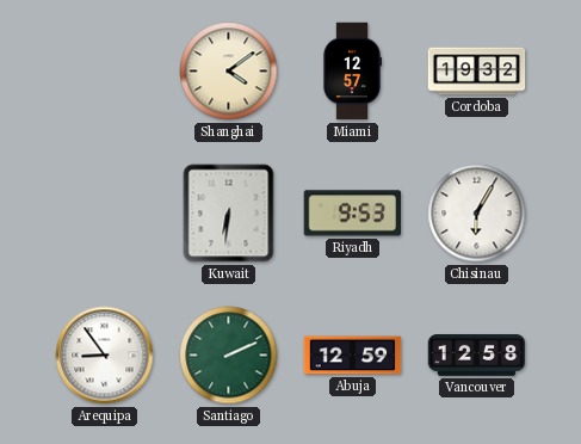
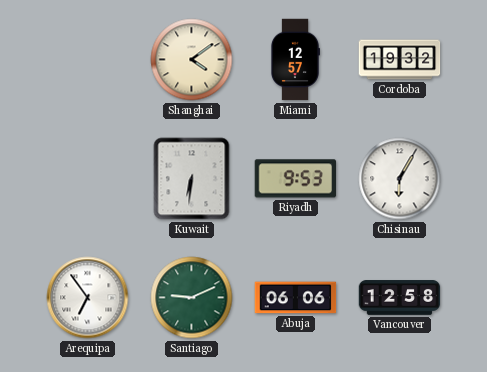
Arequipa: 8:54 -> 6:54 (88, 298)
Santiago: 2:11 -> 9:11 (192, 298)
Abuja: 12:59 -> 06:06 (296, 298)
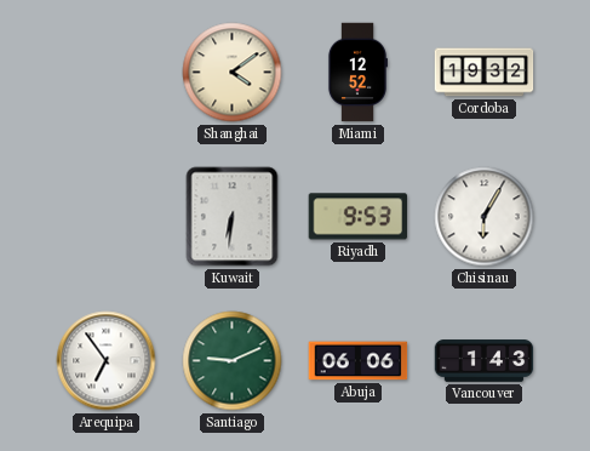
Miami: 12:57 -> 12:52 (356, 73)
Vancouver: 12:58 -> 1:43 (485, 361)
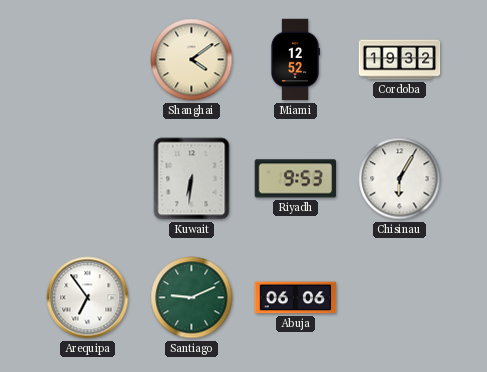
Vancouver: 1:43 -> none (485, 361)
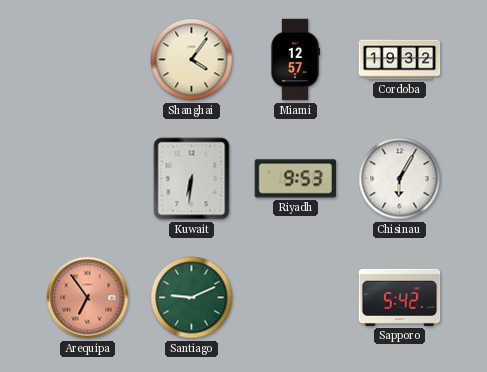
Shanghai: 4:09 -> 4:06 (192, 60)
Miami: 12:52 -> 12:57 (294, 60)
Arequipa dial: white -> salmon (88, 298)
Abuja: 06:06 -> none (296, 298)
Sapporo: none -> 5:42 (400, 297)
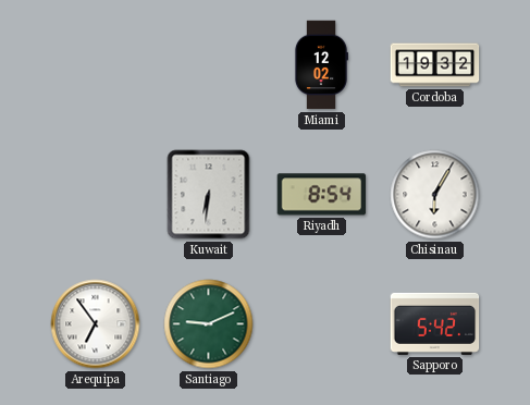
Shanghai: 4:06 -> none (192, 60)
Miami: 12:57 -> 12:02 (320, 65)
Riyadh: 9:53 -> 8:54 (322, 195)
Arequipa dial: salmon -> white (96, 324)
